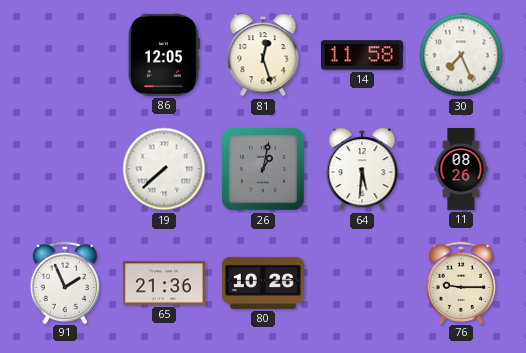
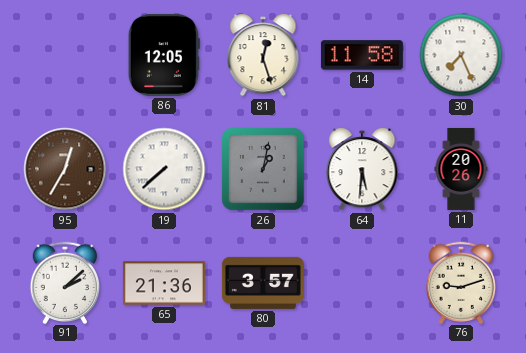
95: none -> 12:35 (65, 169)
11: 08:26 -> 20:26 (461, 169)
91: 1:56 -> 2:08 (64, 282)
80: 10:26 -> 3:57 (263, 283)
76: 9:15 -> 9:12 (460, 282)
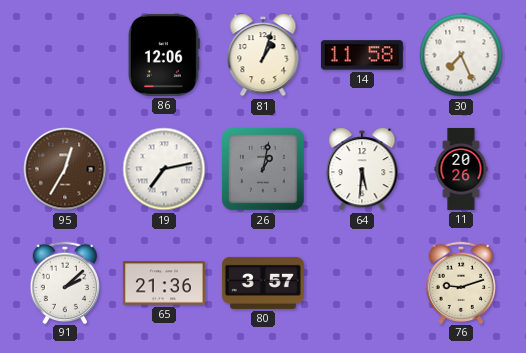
86: 12:05 -> 12:06 (164, 55)
81: 12:27 -> 1:03 (263, 55)
19: 7:38 -> 7:13 (164, 169)
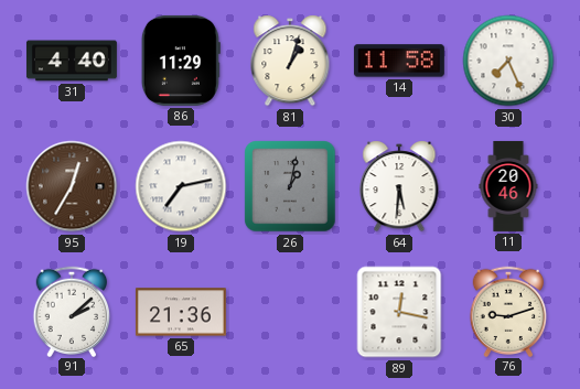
31: none -> 4:40 (72, 61)
86: 12:06 -> 11:29 (181, 61)
11: 20:26 -> 20:46 (508, 186)
80: 3:57 -> none (263, 283)
89: none -> 12:17 (399, 312)
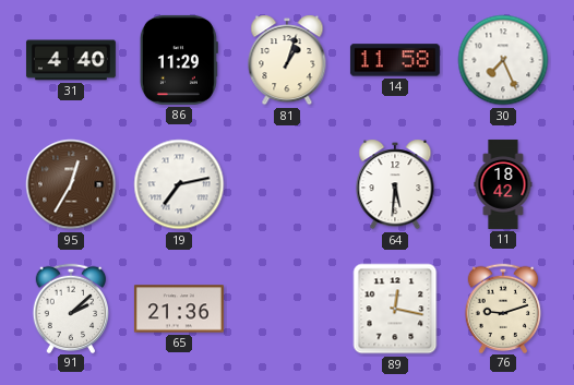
26: 1:02 -> none (290, 186)
11: 20:46 -> 18:42 (503, 184)
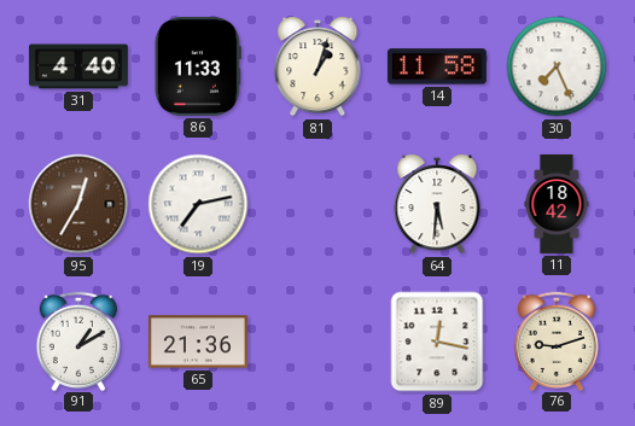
86: 11:29 -> 11:33 (198, 66)
91: 2:08 -> 1:10 (77, 340)
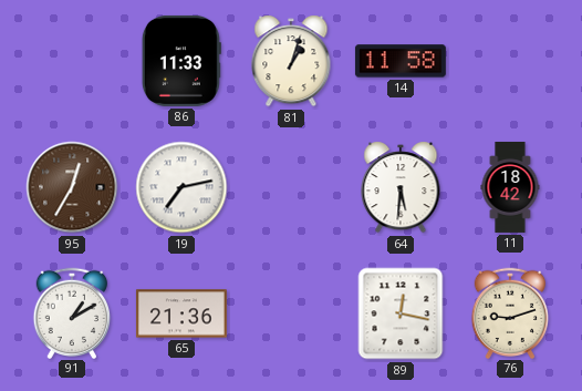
31: 4:40 -> none (78, 66)
30: 7:26 -> none (557, 66)
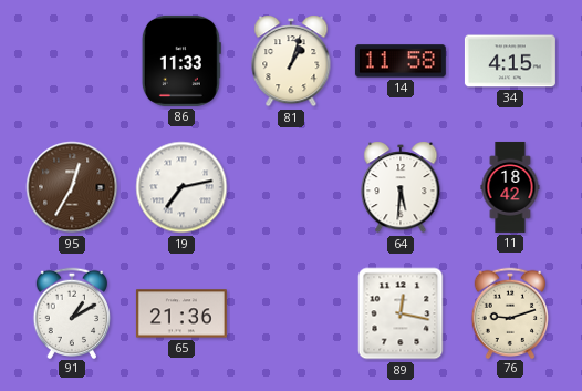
34: none -> 4:15 (510, 61)
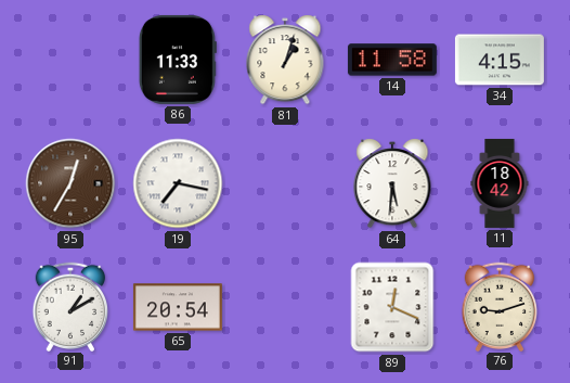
19: 7:13 -> 7:17 (178, 183)
65: 21:36 -> 20:54 (178, 307)
89: 12:17 -> 12:19 (392, 307)
